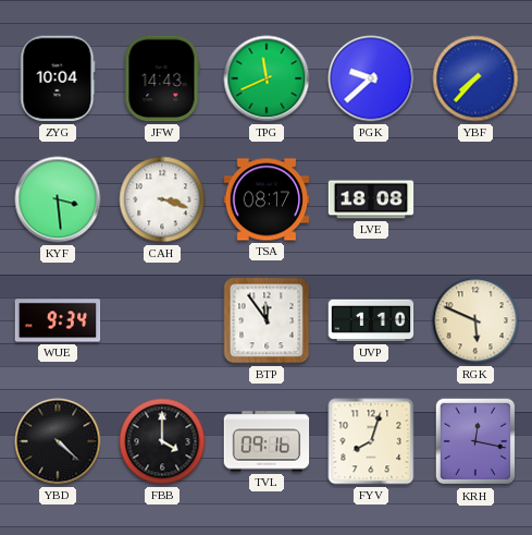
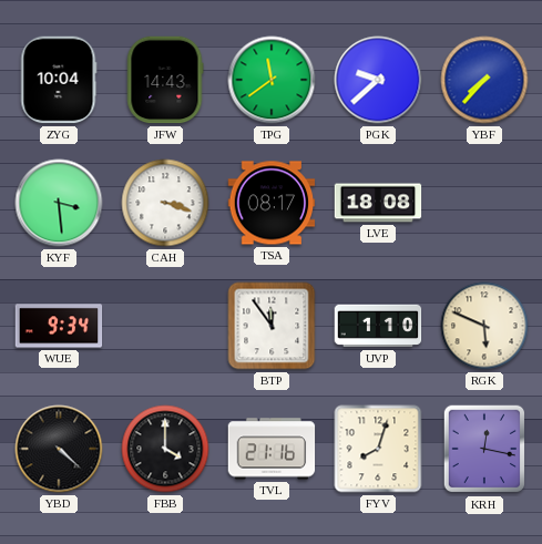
TPG: 11:41 -> 11:39 (272, 80)
TVL: 09:16 -> 21:16 (272, 449)
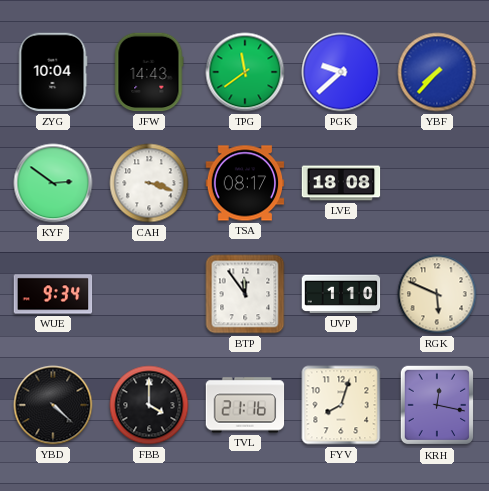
KYF: 3:29 -> 2:51 (53, 183)
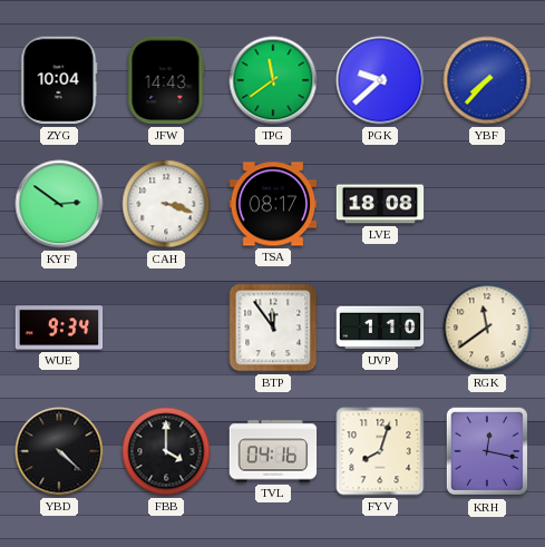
RGK: 5:49 -> 11:39 (487, 328)
TVL: 21:16 -> 04:16 (273, 451)
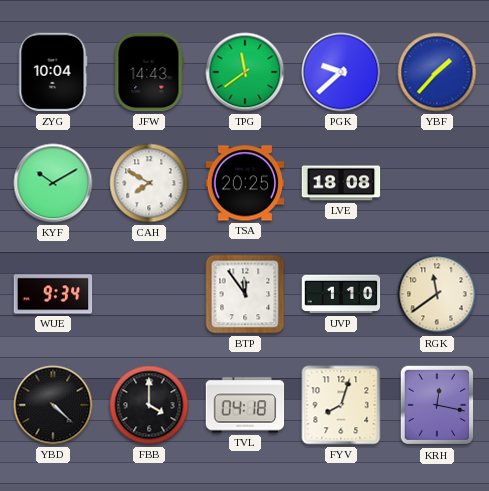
YBF: 7:37 -> 1:37 (437, 72)
KYF: 2:51 -> 10:10 (53, 183)
CAH: 3:18 -> 7:50 (149, 183)
TSA: 08:17 -> 20:25 (245, 183)
TVL: 04:16 -> 04:18 (245, 405)
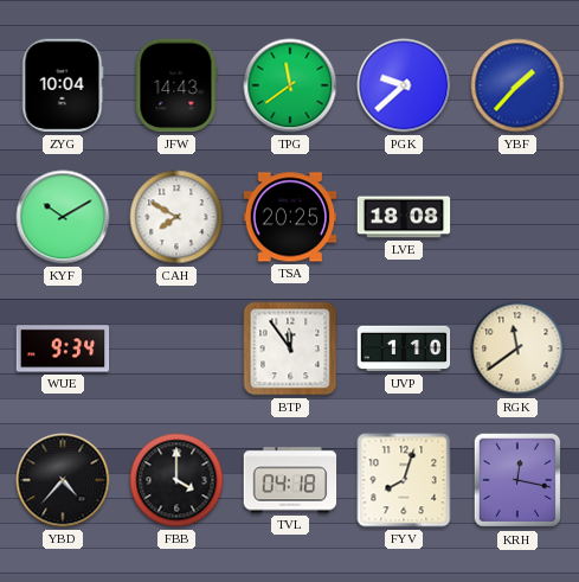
YBD: 4:22 -> 4:37 (63, 480)
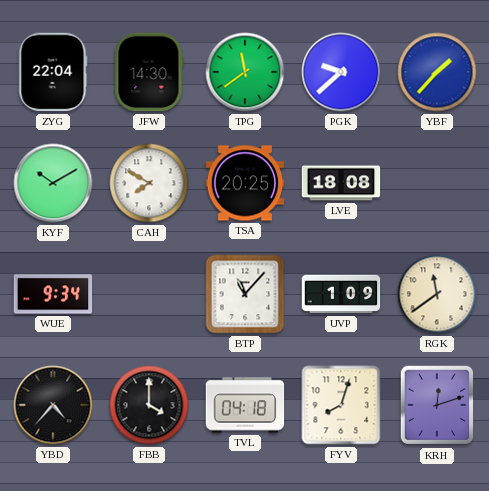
ZYG: 10:04 -> 22:04 (53, 72)
JFW: 14:43 -> 14:30 (149, 72)
BTP: 11:54 -> 11:07 (245, 294)
UVP: 1:10 -> 1:09 (341, 294)
KRH: 12:17 -> 12:12 (436, 405)
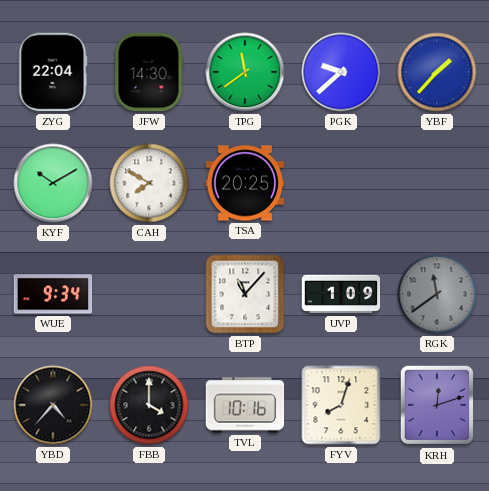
LVE: 18:08 -> none (341, 183)
RGK dial: cream -> grey (437, 294)
TVL: 04:18 -> 10:16 (245, 405)
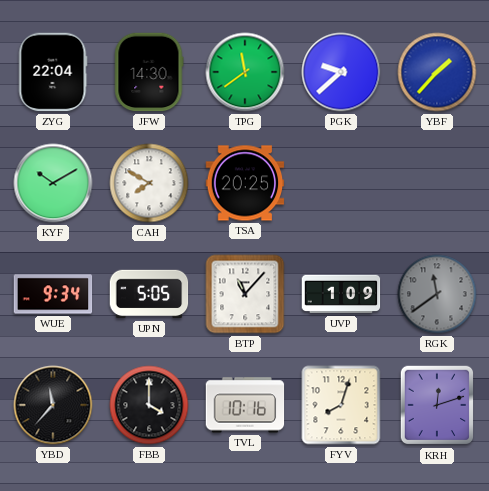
UPN: none -> 5:05 (149, 294)
YBD: 4:37 -> 11:37 (53, 405)
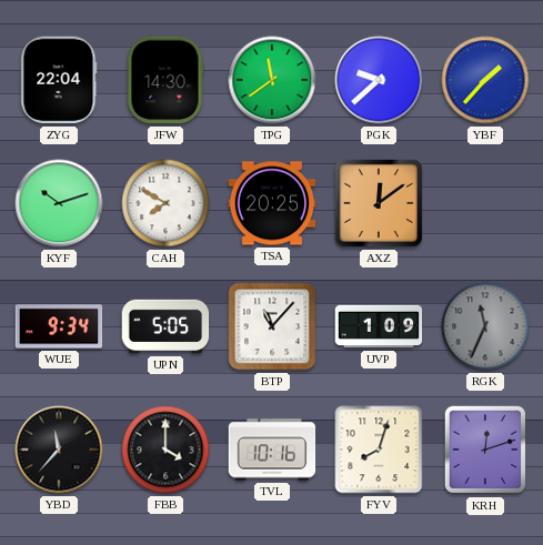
KYF: 10:10 -> 10:12 (59, 203)
AXZ: none -> 12:09 (379, 203)
RGK: 11:39 -> 11:34 (485, 326)
